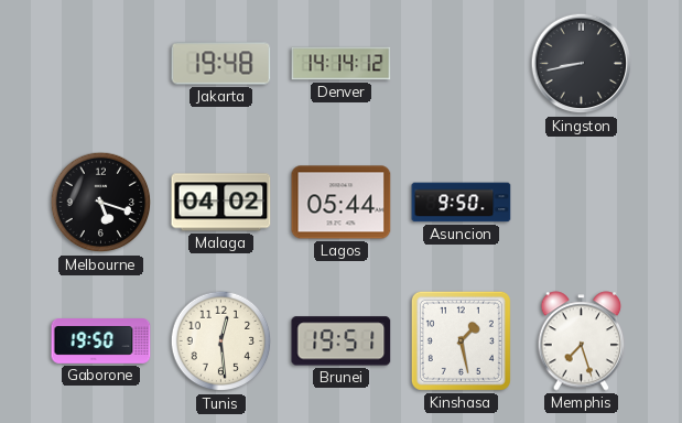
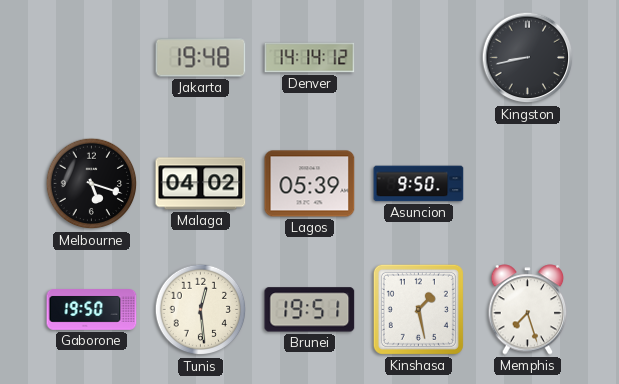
Lagos: 05:44 -> 05:39 (310, 184)
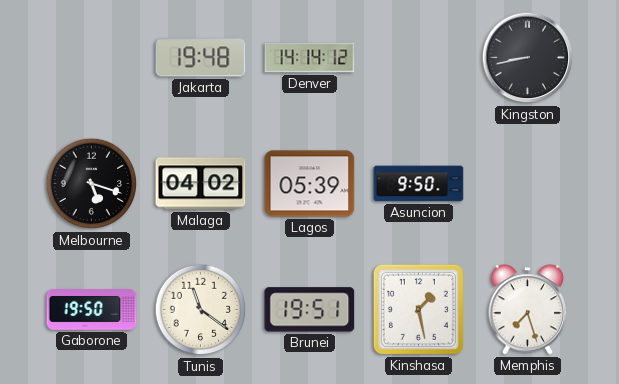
Tunis: 12:29 -> 11:21 (201, 310)
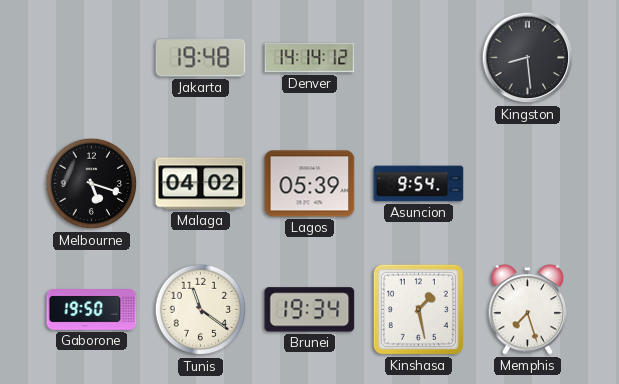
Kingston: 8:43 -> 8:29 (528, 58)
Asuncion: 9:50 -> 9:54 (419, 184)
Brunei: 19:51 -> 19:34 (310, 310)
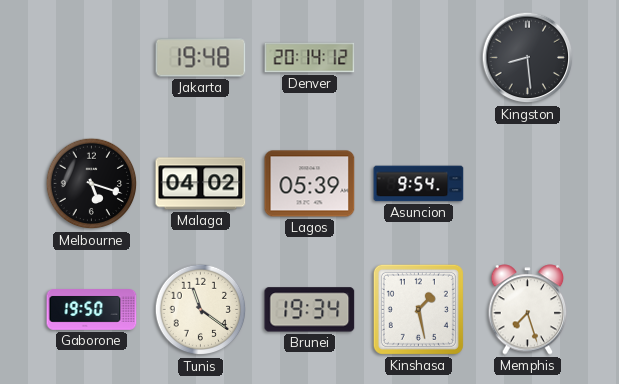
Denver: 14:14 -> 20:14 (310, 58)
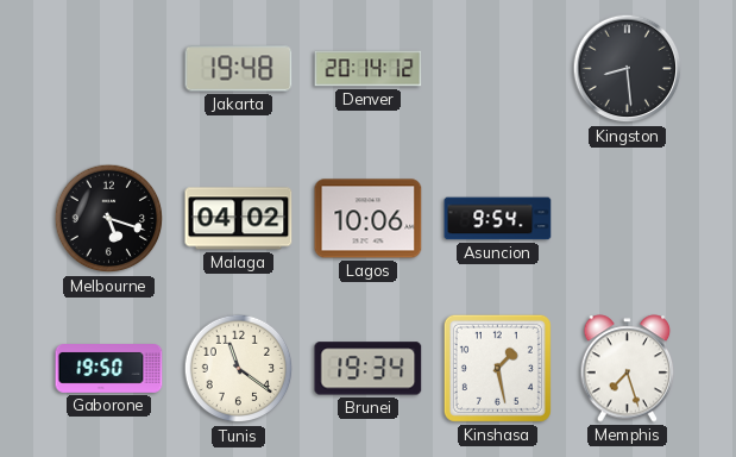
Lagos: 05:39 -> 10:06 (369, 219)
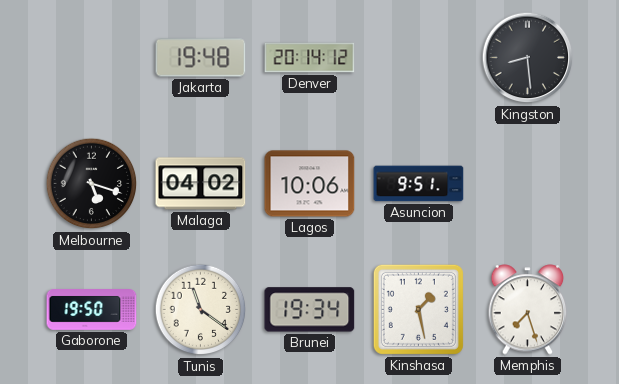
Asuncion: 9:54 -> 9:51 (419, 184)
